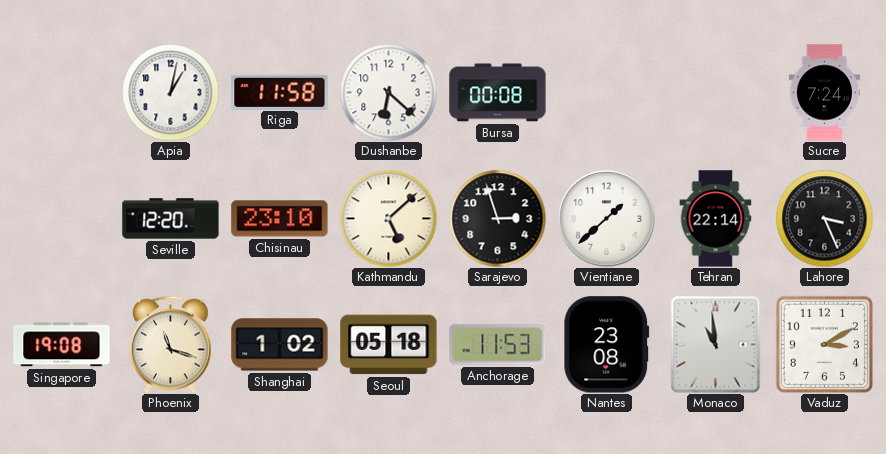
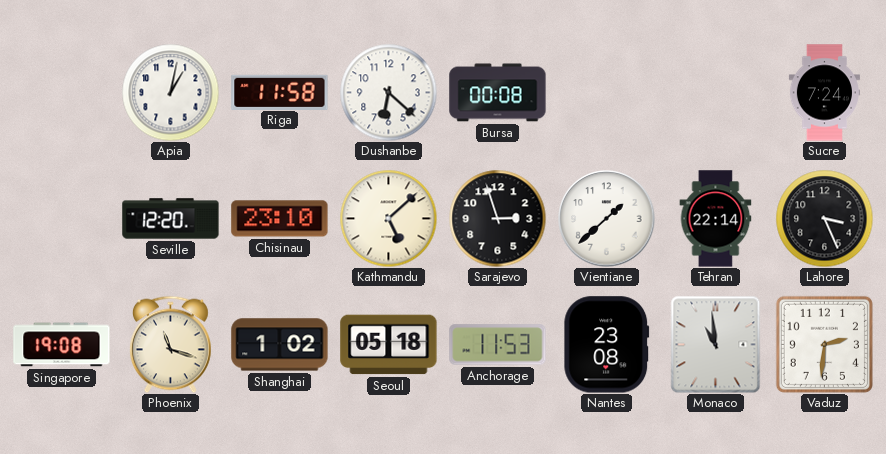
Vaduz: 3:10 -> 2:31 (824, 344)
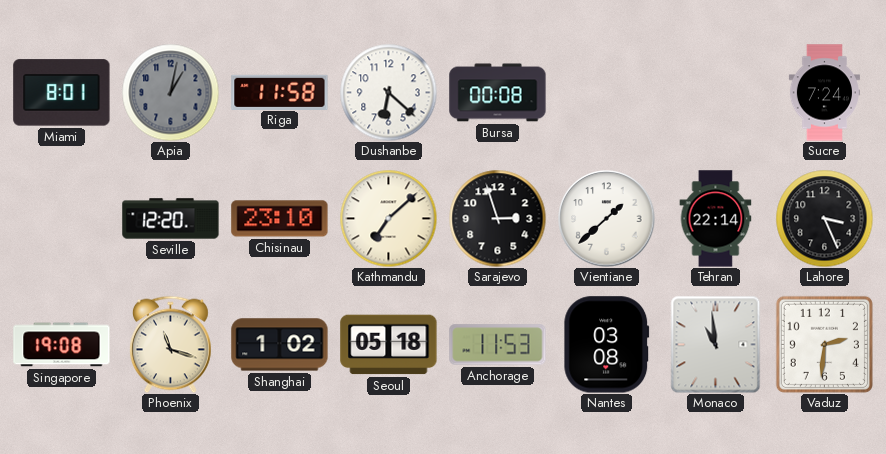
Miami: none -> 8:01 (62, 93)
Apia dial: white -> grey (170, 92)
Kathmandu: 5:08 -> 7:08 (388, 218)
Nantes: 23:08 -> 03:08 (607, 345)
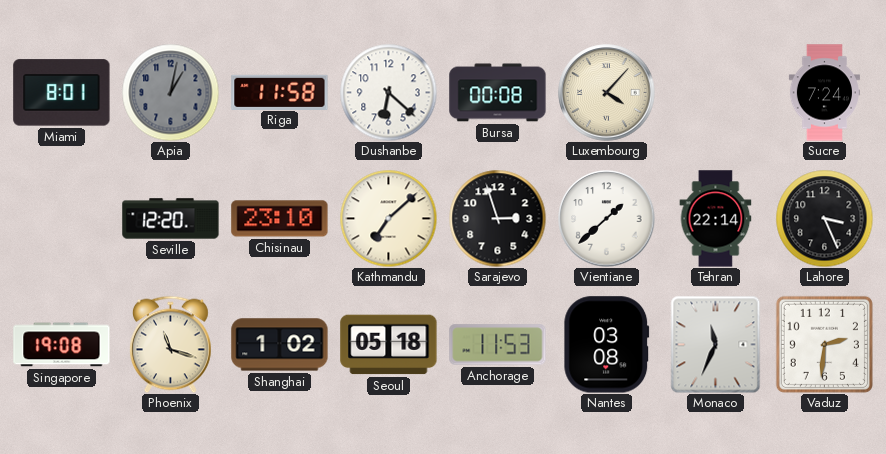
Luxembourg: none -> 4:07 (607, 93)
Monaco: 10:59 -> 11:34 (716, 344)
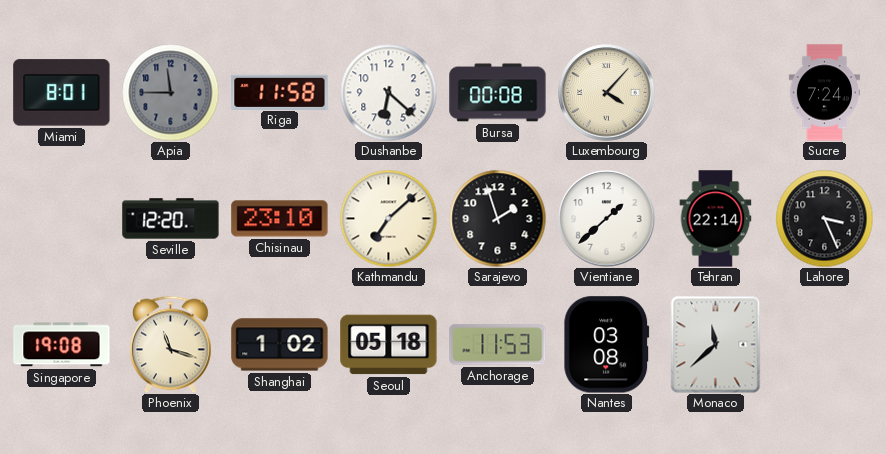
Apia: 1:02 -> 11:45 (170, 92)
Sarajevo: 2:57 -> 1:57 (497, 218)
Monaco: 11:34 -> 11:38 (716, 344)
Vaduz: 2:31 -> none (824, 344)
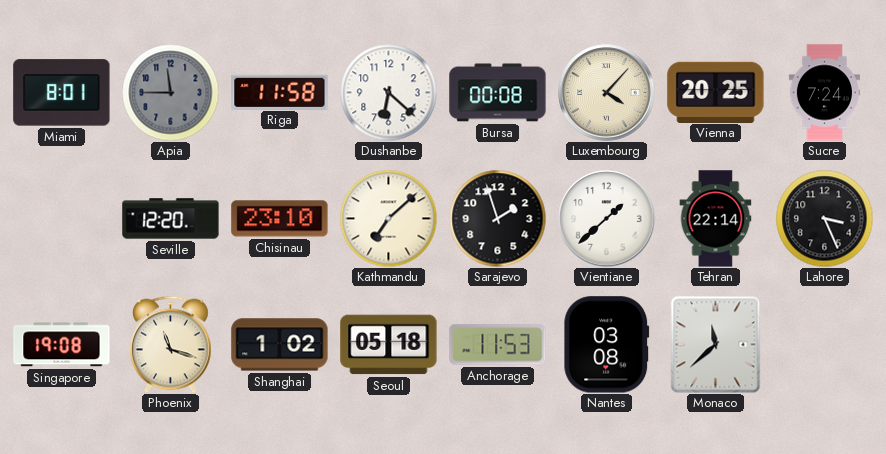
Vienna: none -> 20:25 (716, 92)
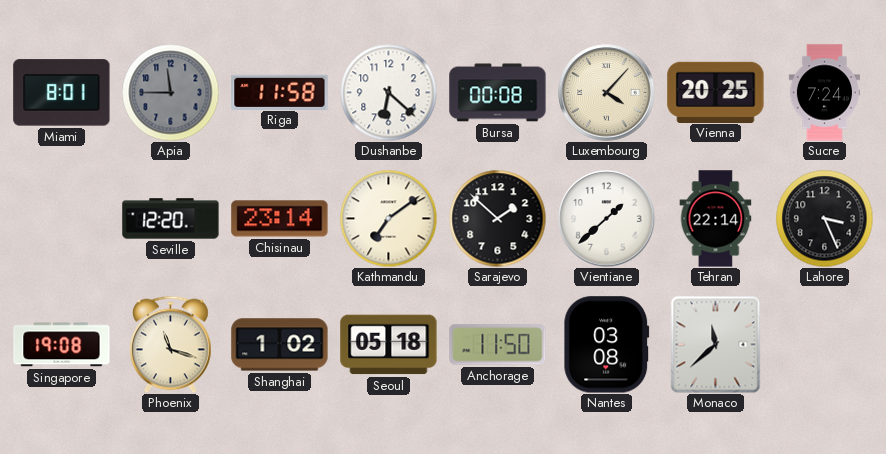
Chisinau: 23:10 -> 23:14 (280, 219)
Kathmandu: 7:08 -> 7:09 (388, 218)
Sarajevo: 1:57 -> 1:52 (497, 218)
Anchorage: 11:53 -> 11:50 (498, 345)
